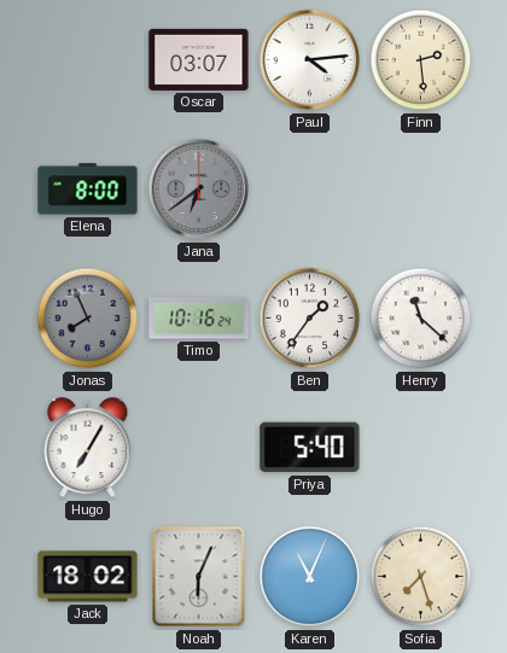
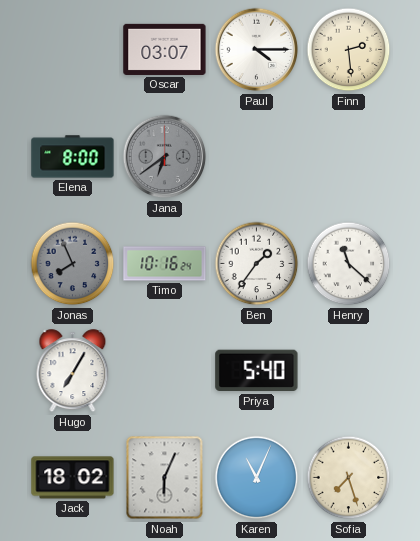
Paul: 4:14 -> 4:15 (257, 50)
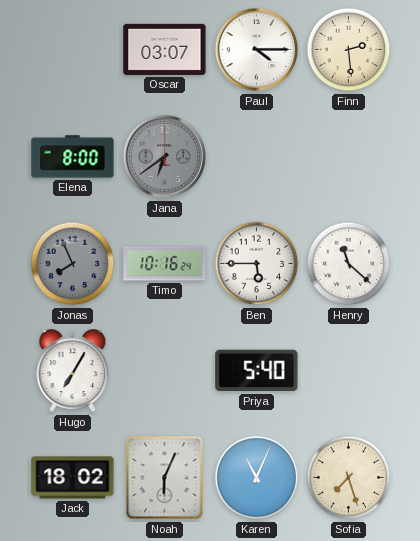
Ben: 1:36 -> 5:45 (257, 264)
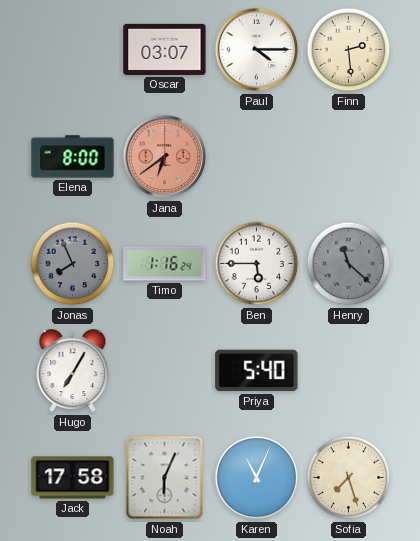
Jana dial: grey -> salmon (165, 157)
Timo: 10:16 -> 1:16 (165, 264)
Henry dial: white -> grey (349, 264)
Jack: 18:02 -> 17:58 (73, 478)
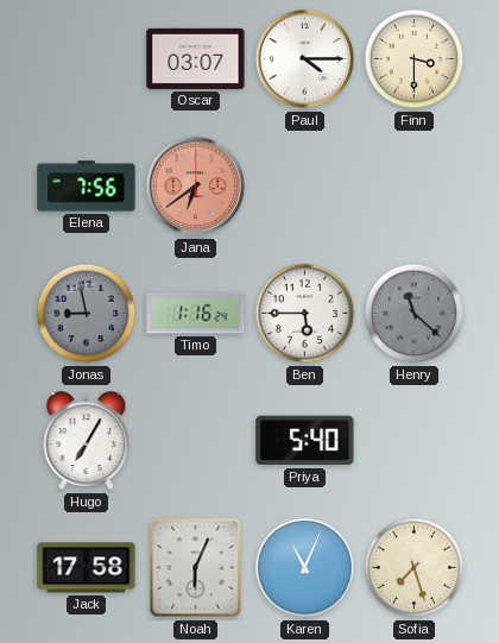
Finn: 2:29 -> 3:30 (415, 59)
Elena: 8:00 -> 7:56 (87, 187)
Jonas: 7:56 -> 8:58 (87, 314)
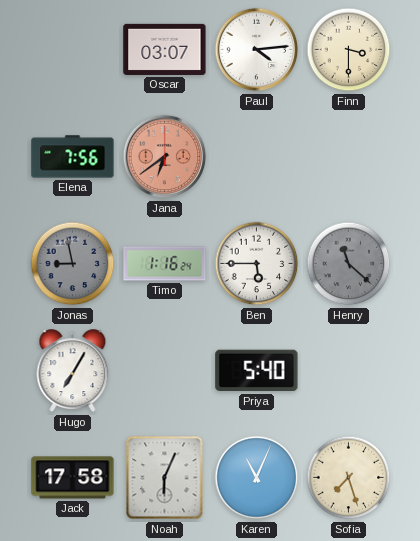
Paul: 4:15 -> 4:14 (257, 50)
